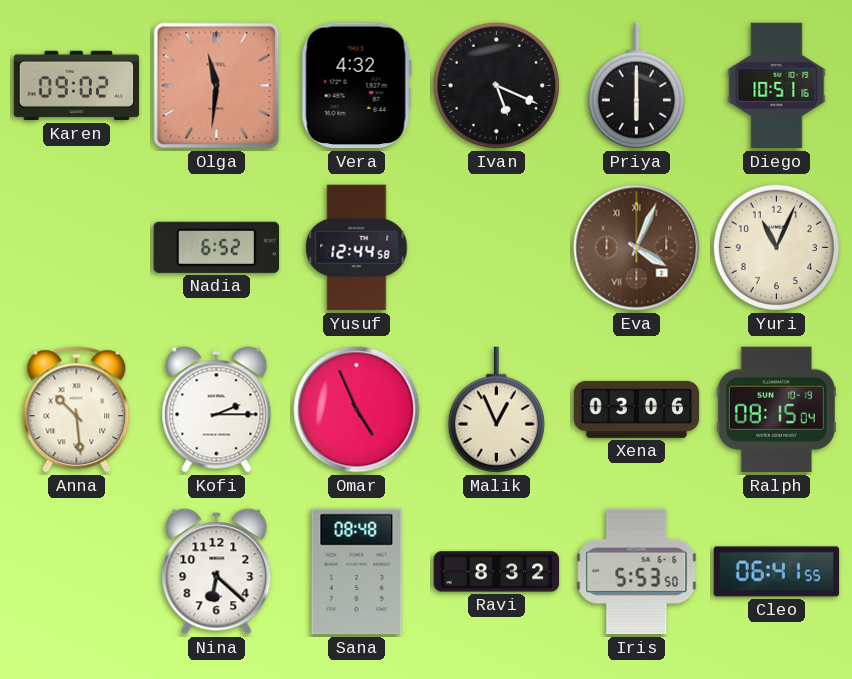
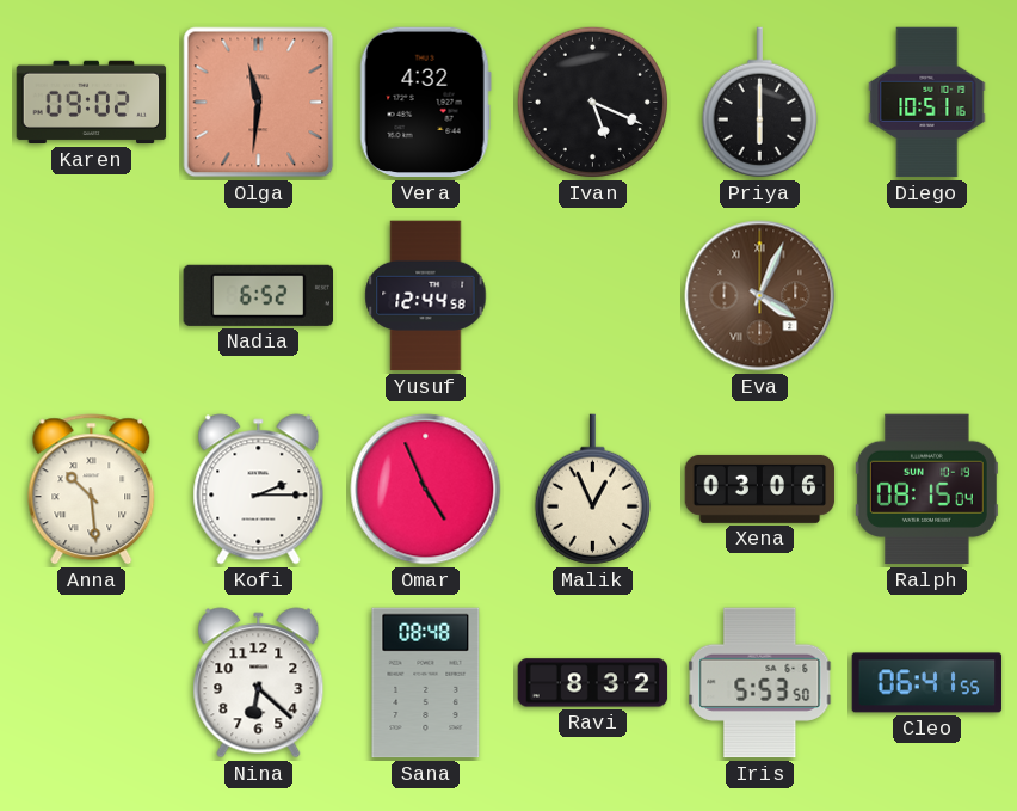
Yuri: 11:04 -> none (776, 247)
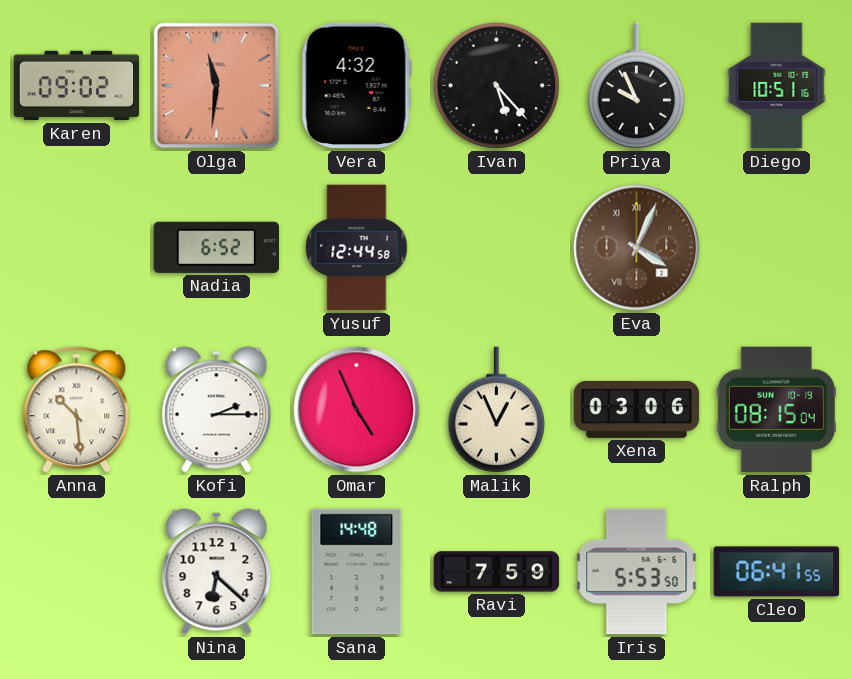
Ivan: 5:19 -> 5:23 (496, 85)
Priya: 6:00 -> 9:56 (636, 86)
Sana: 08:48 -> 14:48 (357, 572)
Ravi: 8:32 -> 7:59 (497, 572)
